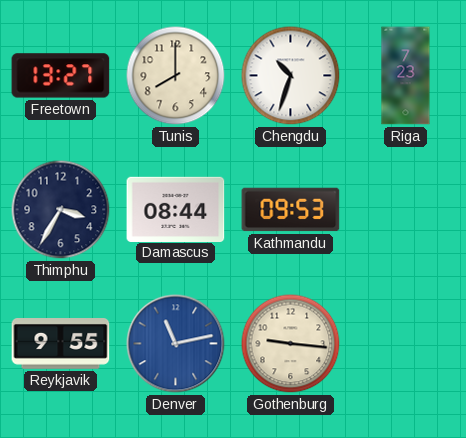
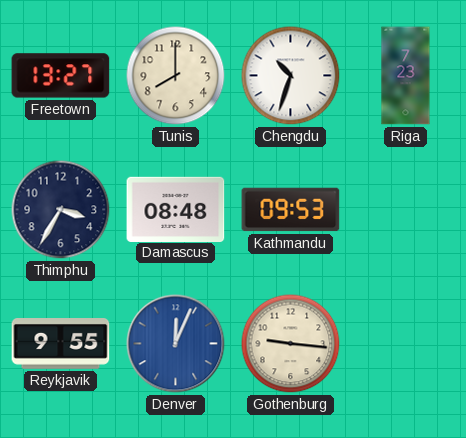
Damascus: 08:44 -> 08:48 (176, 209)
Denver: 11:13 -> 12:04 (176, 344)
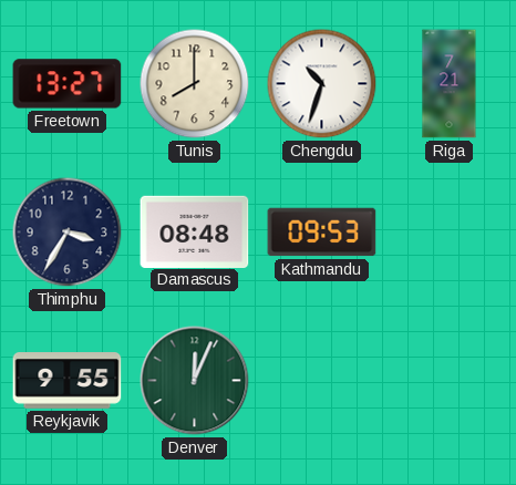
Riga: 7:23 -> 7:21 (450, 84)
Denver dial: blue -> green (195, 381)
Gothenburg: 9:16 -> none (291, 344)
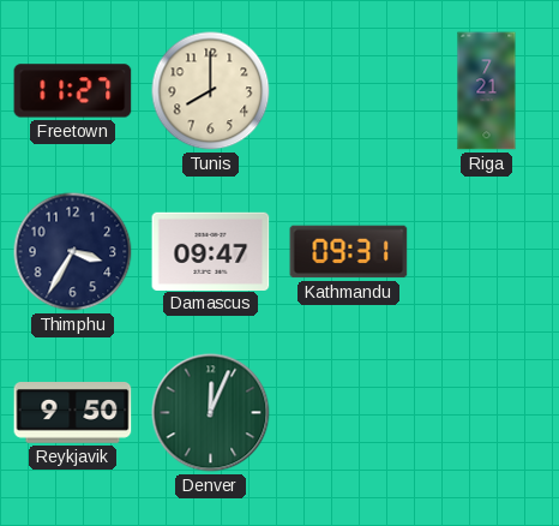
Freetown: 13:27 -> 11:27 (73, 91)
Chengdu: 10:33 -> none (322, 84)
Damascus: 08:48 -> 09:47 (211, 251)
Kathmandu: 09:53 -> 09:31 (349, 252)
Reykjavik: 9:55 -> 9:50 (73, 413)
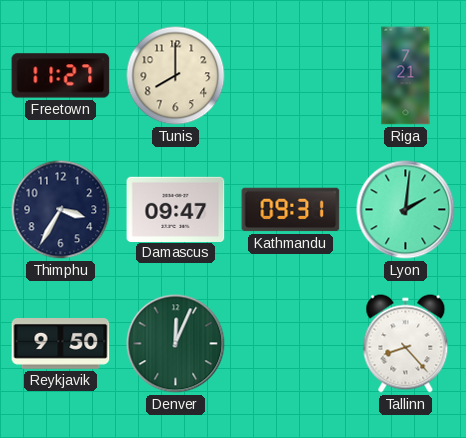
Lyon: none -> 2:01 (406, 210)
Tallinn: none -> 8:23 (406, 344)
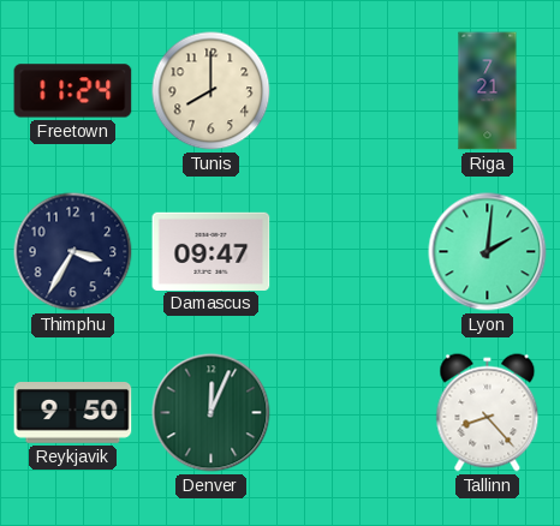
Freetown: 11:27 -> 11:24 (73, 91)
Kathmandu: 09:31 -> none (291, 210)
